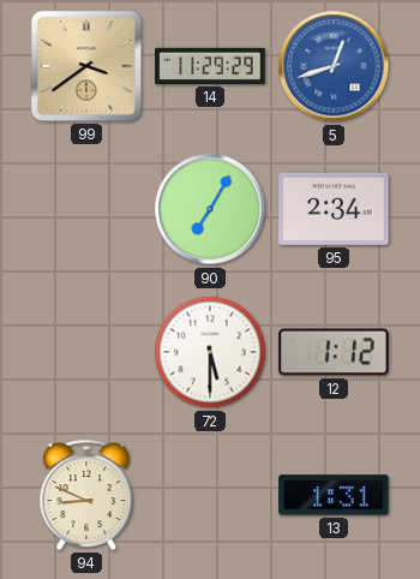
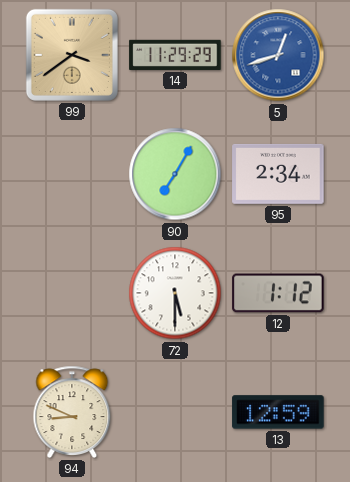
13: 1:31 -> 12:59 (278, 412)
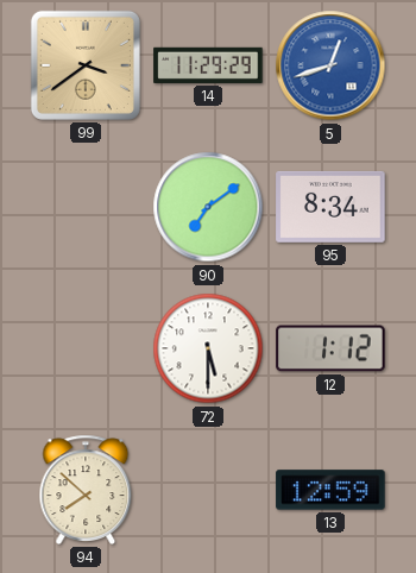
90: 7:05 -> 7:09 (208, 207)
95: 2:34 -> 8:34 (330, 207)
94: 8:49 -> 7:52 (86, 490)
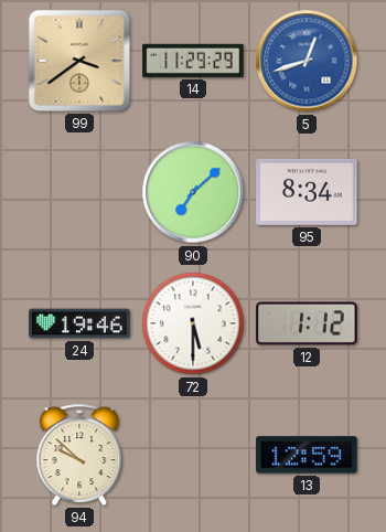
90: 7:09 -> 7:08 (193, 192)
24: none -> 19:46 (79, 323)
94: 7:52 -> 9:52 (79, 455)
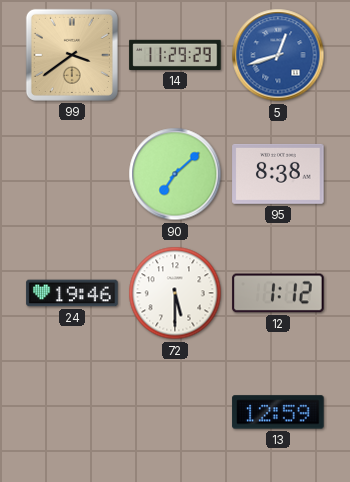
95: 8:34 -> 8:38 (278, 174)
94: 9:52 -> none (79, 455)
